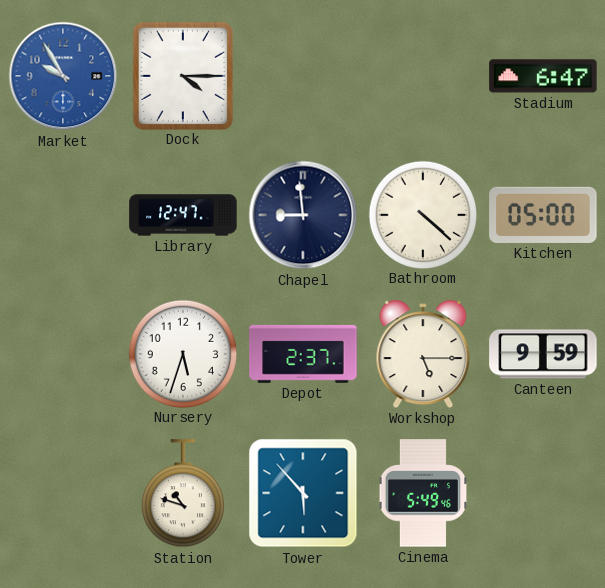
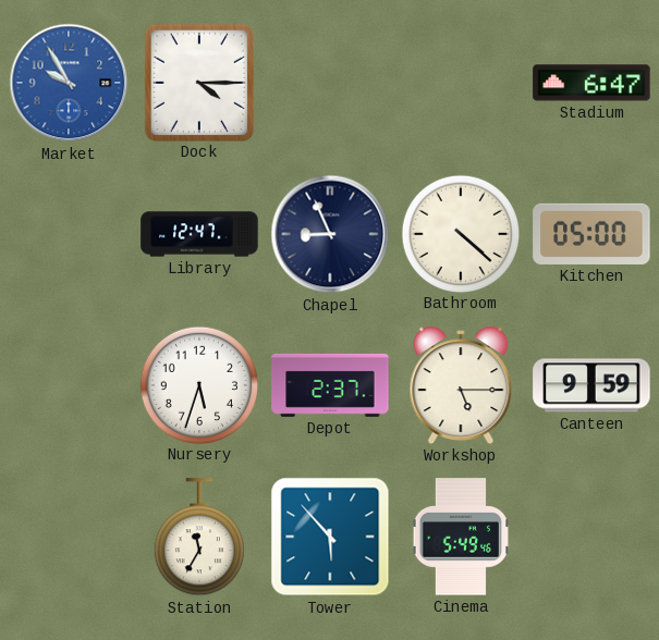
Chapel: 8:59 -> 8:56 (330, 234)
Station: 10:48 -> 11:35 (199, 538)
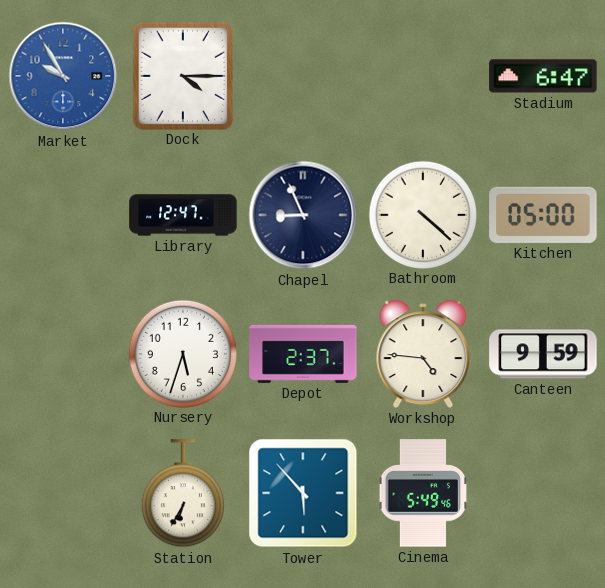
Workshop: 5:15 -> 4:46 (423, 354)
Station: 11:35 -> 6:35 (183, 494)
